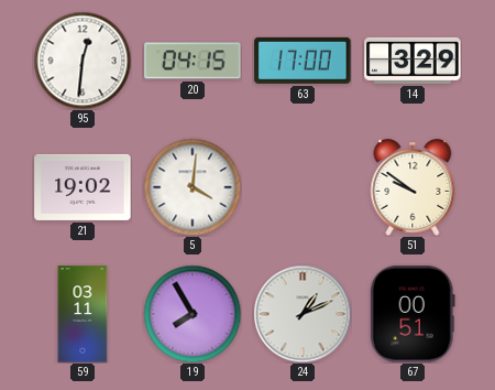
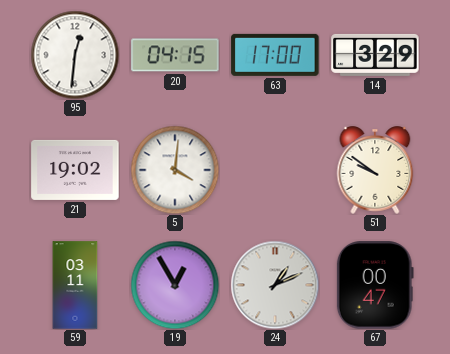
19: 7:55 -> 12:55 (175, 285)
67: 00:51 -> 00:47 (375, 285)
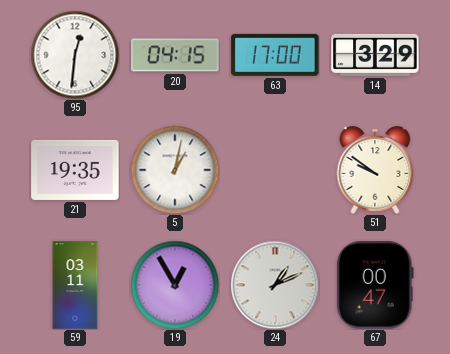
21: 19:02 -> 19:35 (75, 170)
5: 4:01 -> 1:02 (175, 170)
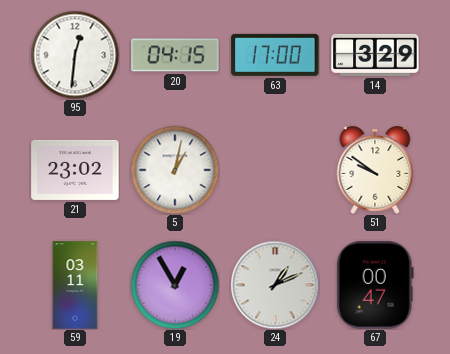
21: 19:35 -> 23:02 (75, 170)
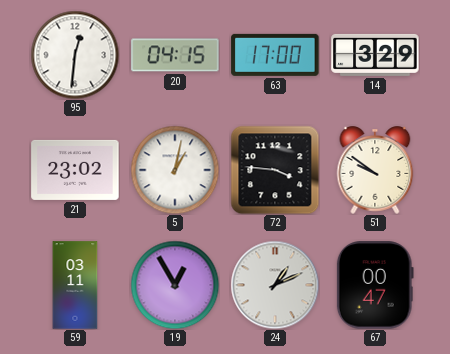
72: none -> 3:46 (275, 170)
